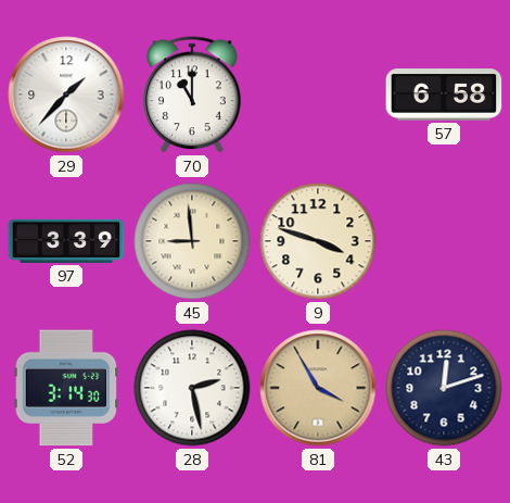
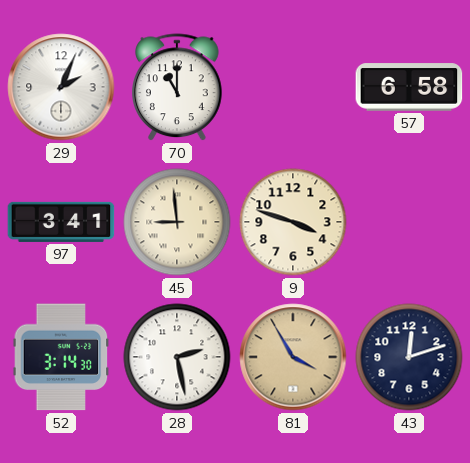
29: 1:37 -> 2:04 (61, 87)
97: 3:39 -> 3:41 (61, 222)
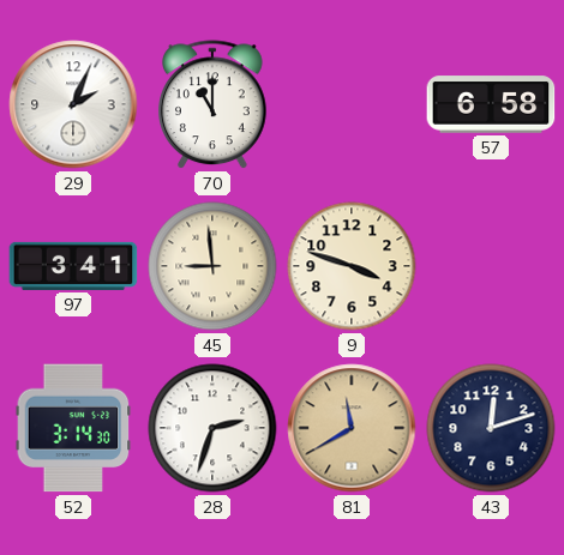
28: 2:28 -> 2:33 (212, 428)
81: 3:55 -> 11:40 (352, 428)
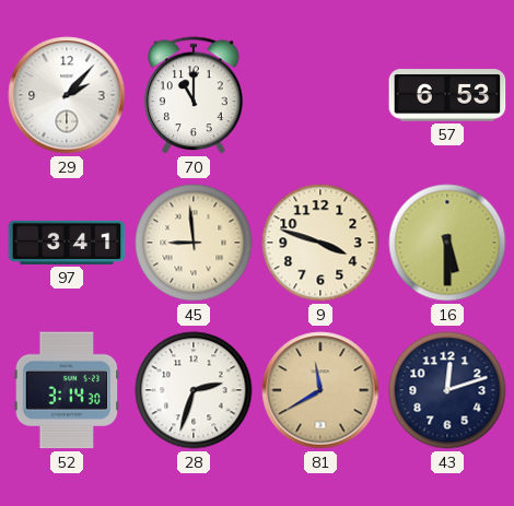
29: 2:04 -> 2:07 (67, 95)
57: 6:58 -> 6:53 (447, 95)
16: none -> 5:30 (447, 243)
